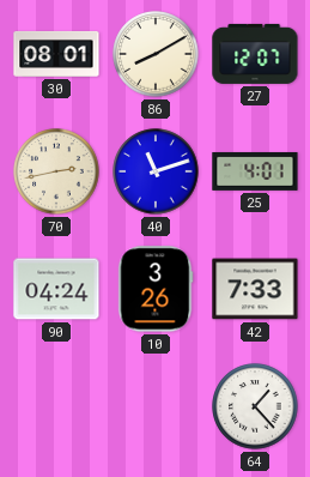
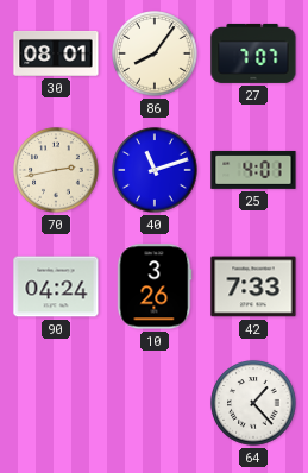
86: 8:10 -> 8:06 (155, 53)
27: 12:07 -> 7:07 (253, 53)
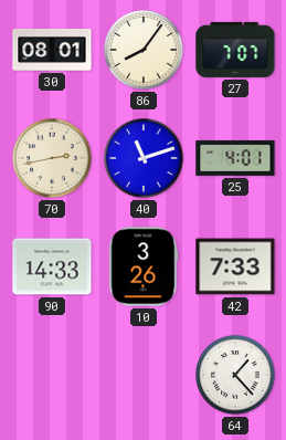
90: 04:24 -> 14:33 (52, 266)
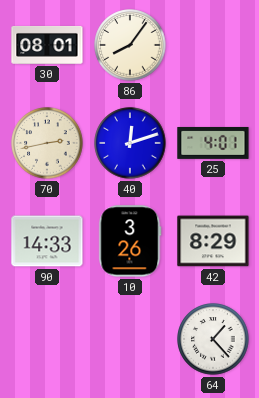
27: 7:07 -> none (235, 50)
40: 11:12 -> 12:12 (130, 143)
42: 7:33 -> 8:29 (213, 241)
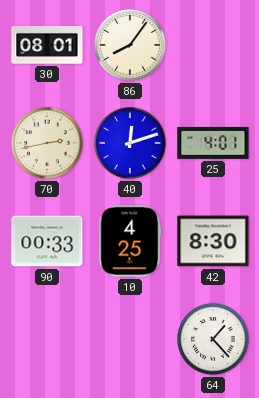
90: 14:33 -> 00:33 (47, 241)
10: 3:26 -> 4:25 (130, 241)
42: 8:29 -> 8:30 (213, 241)
